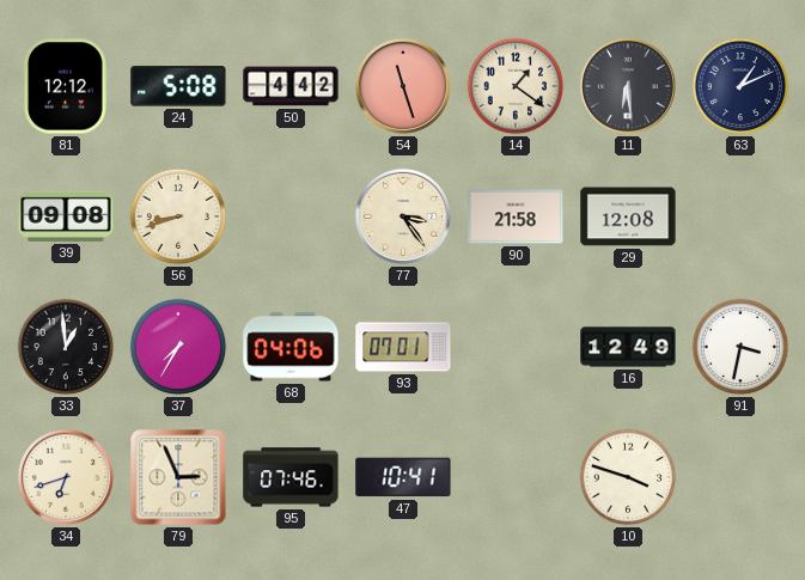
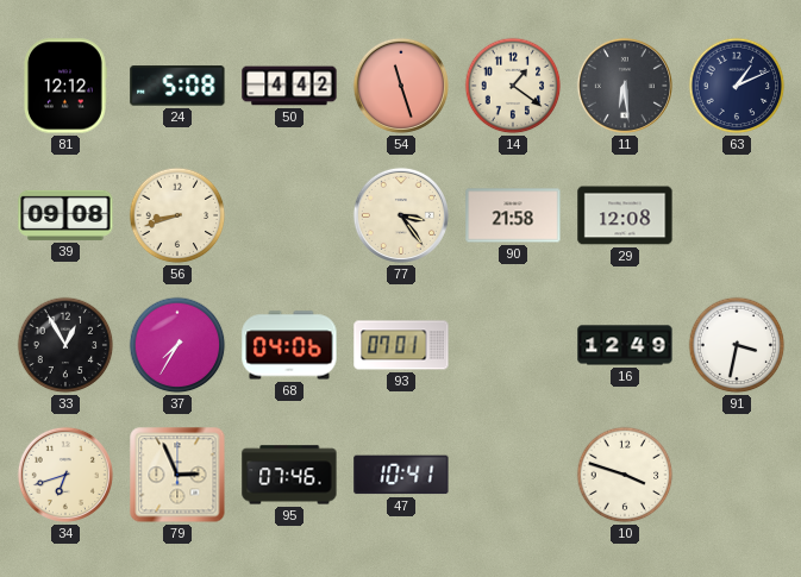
33: 12:59 -> 12:55 (65, 345)
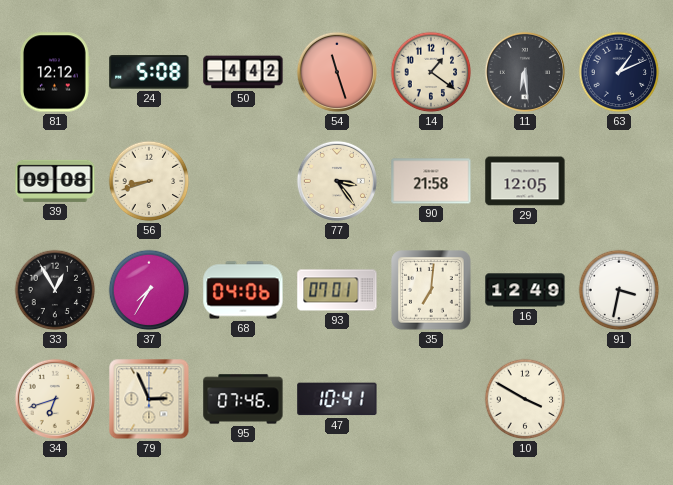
29: 12:08 -> 12:05 (525, 181)
35: none -> 7:01 (431, 290)
10: 3:48 -> 3:50 (525, 399)
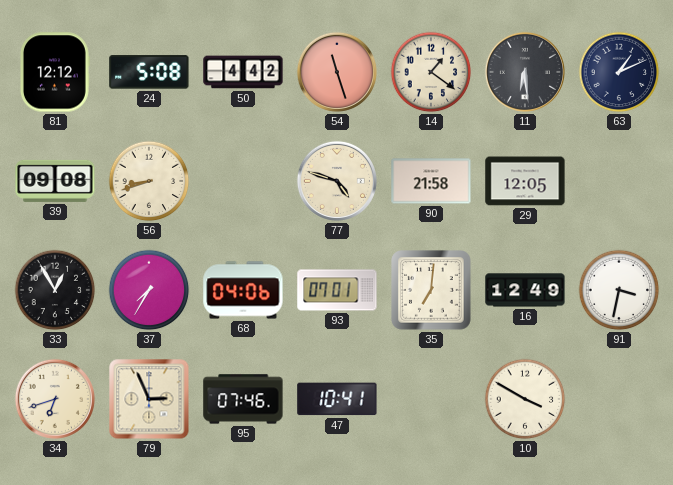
77: 3:24 -> 4:48 (337, 181)
